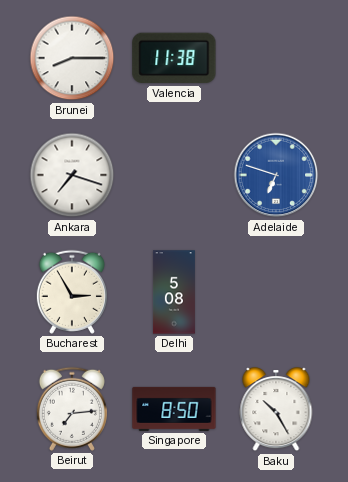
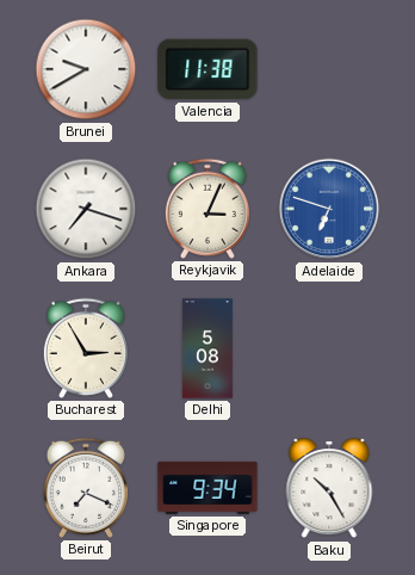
Brunei: 8:15 -> 9:40 (86, 69)
Reykjavik: none -> 3:04 (207, 209)
Beirut: 7:14 -> 7:19 (86, 488)
Singapore: 8:50 -> 9:34 (207, 488)
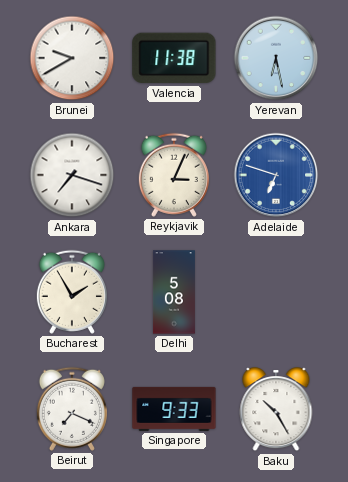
Yerevan: none -> 6:28 (276, 58)
Bucharest: 2:55 -> 1:55 (72, 292)
Singapore: 9:34 -> 9:33 (174, 409)
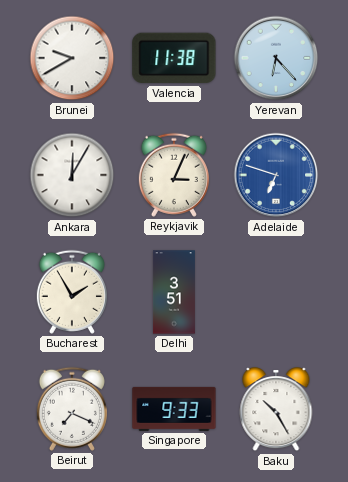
Yerevan: 6:28 -> 6:23 (276, 58)
Ankara: 7:18 -> 12:05 (72, 175)
Delhi: 5:08 -> 3:51 (174, 292)
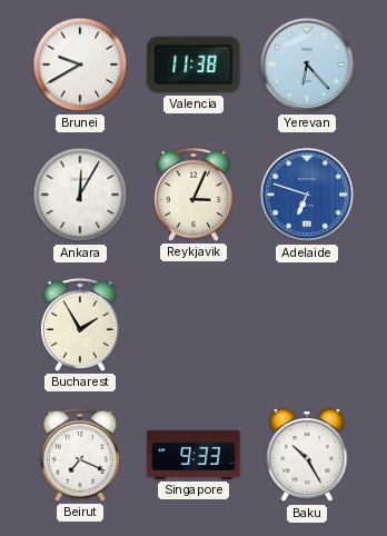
Delhi: 3:51 -> none (174, 292)
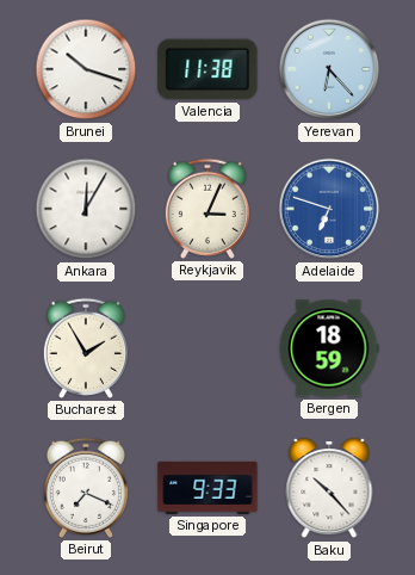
Brunei: 9:40 -> 10:18 (86, 69)
Bergen: none -> 18:59 (329, 348)
Baku: 10:25 -> 10:23 (329, 489)
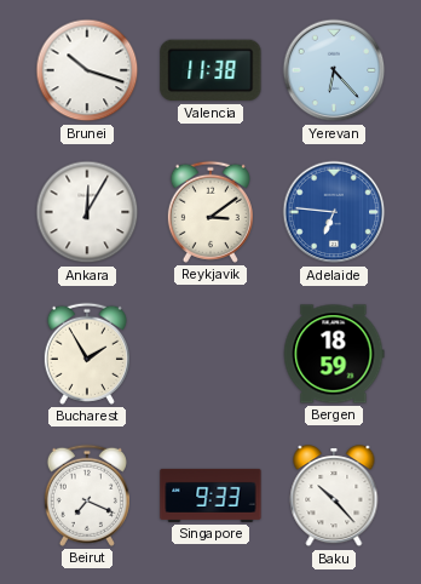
Reykjavik: 3:04 -> 3:09 (211, 212)
Adelaide: 6:48 -> 6:46 (334, 212)
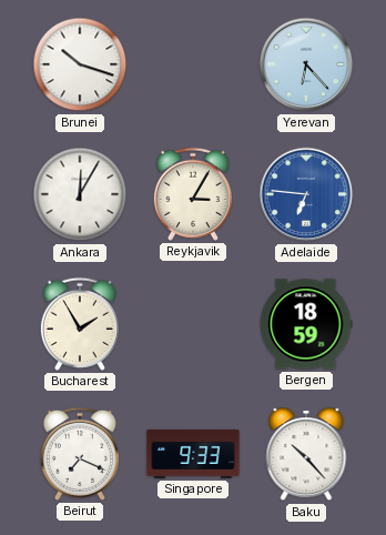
Valencia: 11:38 -> none (211, 70)
Reykjavik: 3:09 -> 3:05 (193, 194)
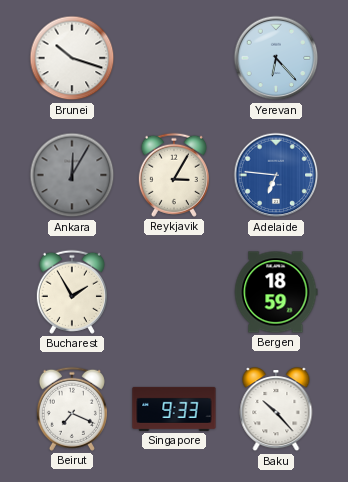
Ankara dial: white -> grey (72, 175)
